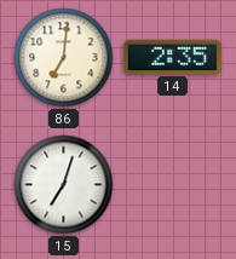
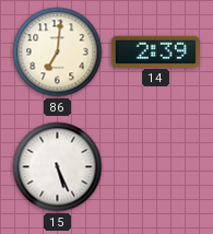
14: 2:35 -> 2:39 (155, 51)
15: 7:03 -> 5:26 (58, 167)
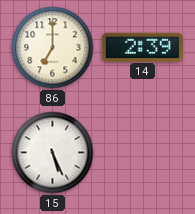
86: 7:01 -> 7:00 (53, 48)
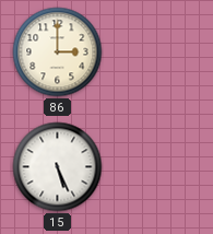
86: 7:00 -> 3:00 (58, 52)
14: 2:39 -> none (142, 47)
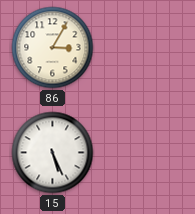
86: 3:00 -> 3:05 (53, 48)
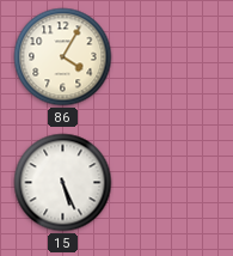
86: 3:05 -> 4:05 (63, 57)
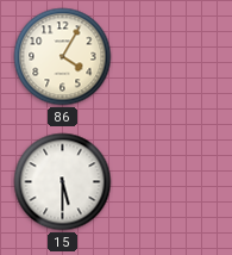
15: 5:26 -> 5:30 (63, 182)
